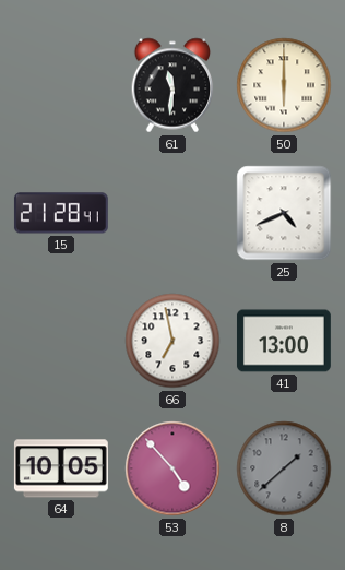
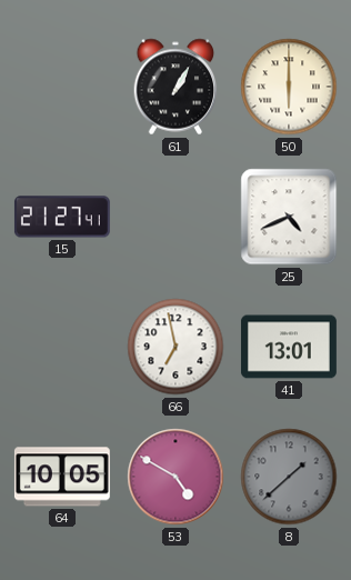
61: 11:31 -> 1:05 (175, 87)
15: 21:28 -> 21:27 (62, 217)
41: 13:00 -> 13:01 (289, 347)
53: 4:53 -> 4:50 (175, 477)
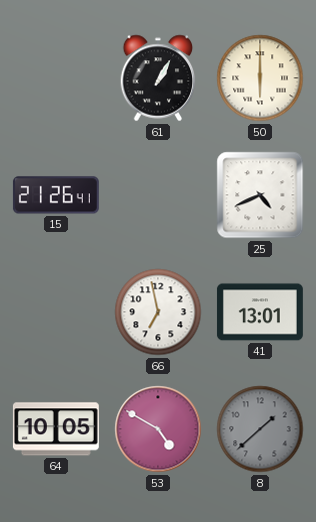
15: 21:27 -> 21:26 (56, 195)
